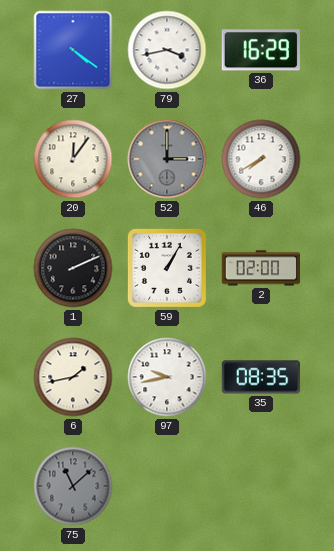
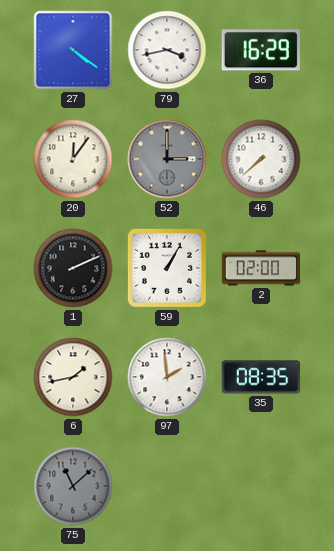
46: 7:40 -> 7:38 (261, 159)
97: 9:43 -> 1:59 (167, 377)
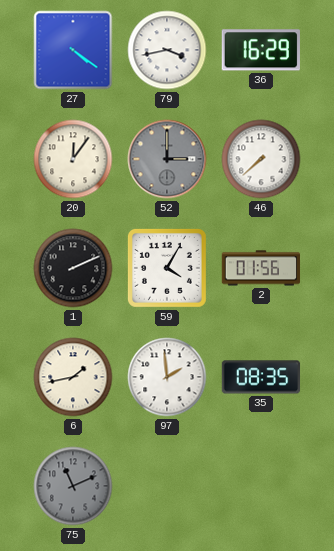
59: 1:05 -> 4:05 (167, 268)
2: 02:00 -> 01:56 (261, 268)
75: 11:08 -> 11:11 (73, 486)
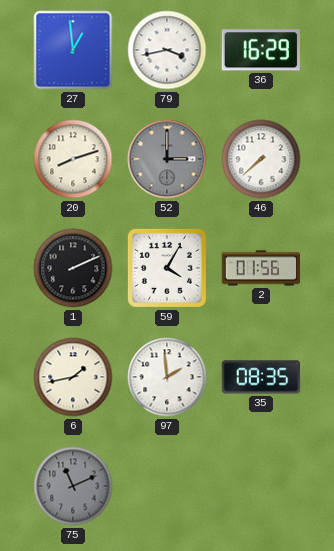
27: 4:21 -> 12:59 (73, 50)
20: 12:06 -> 8:12 (73, 159)
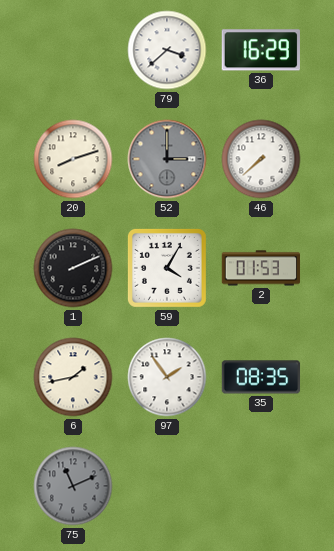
27: 12:59 -> none (73, 50)
79: 3:43 -> 3:38 (167, 50)
2: 01:56 -> 01:53 (261, 268)
97: 1:59 -> 1:54 (167, 377)
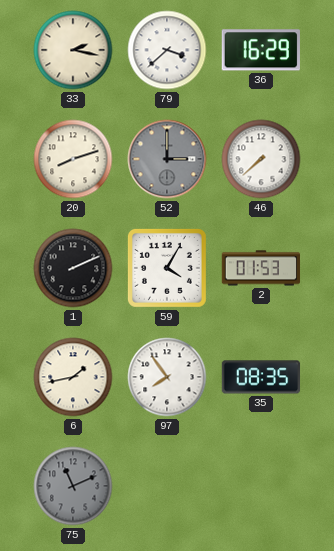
33: none -> 2:17 (73, 50)
97: 1:54 -> 7:54 (167, 377)
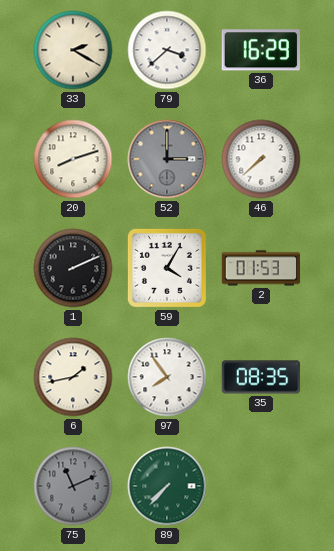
33: 2:17 -> 2:20 (73, 50)
89: none -> 7:37 (167, 486)
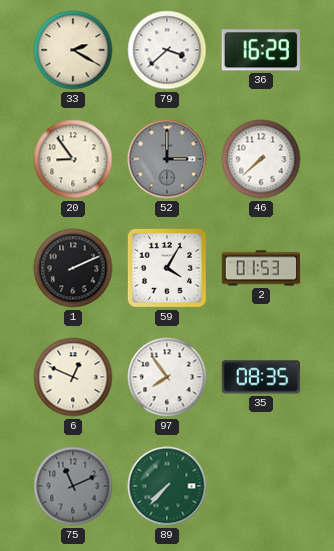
20: 8:12 -> 8:54 (73, 159)
6: 1:43 -> 12:49 (73, 377)
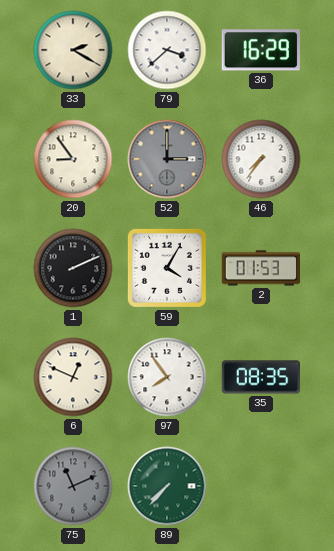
46: 7:38 -> 7:36 (261, 159)
